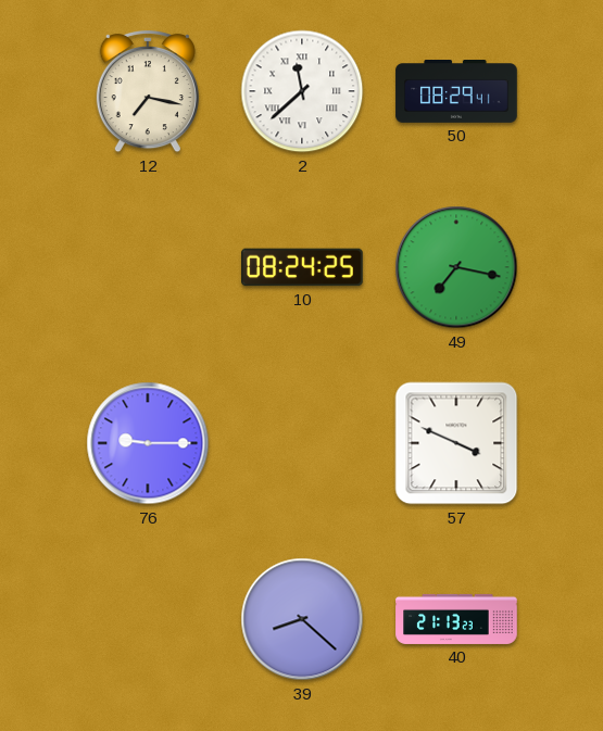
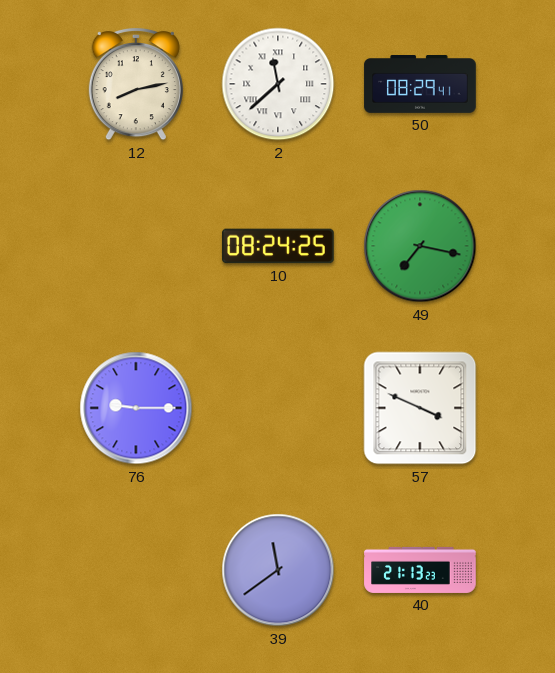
12: 7:17 -> 8:13 (136, 84)
39: 8:22 -> 11:39 (278, 570)
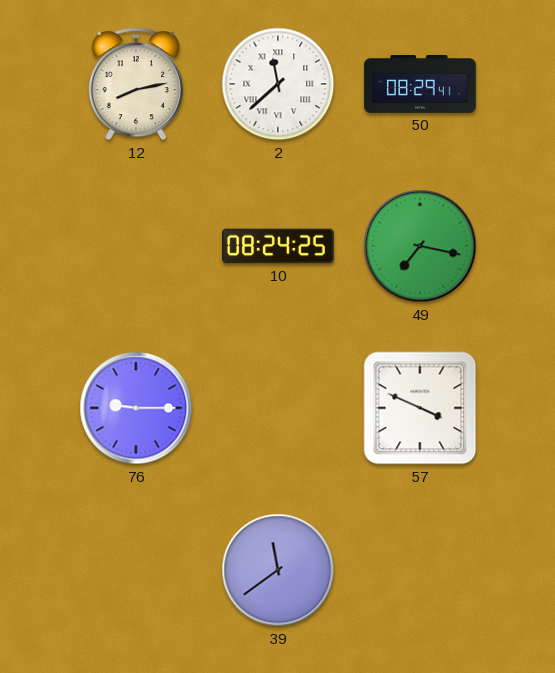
40: 21:13 -> none (420, 570)
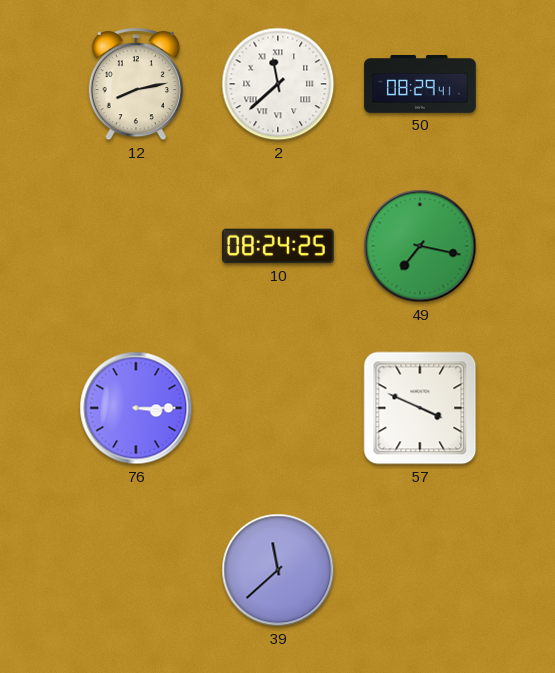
76: 9:15 -> 3:15 (136, 408)
39: 11:39 -> 11:38 (278, 570)
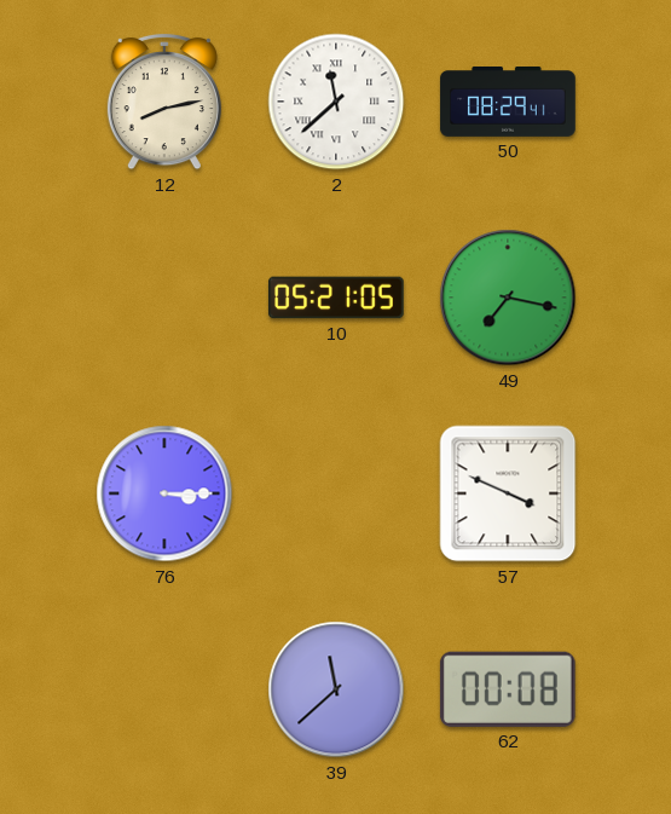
10: 08:24 -> 05:21 (336, 298)
62: none -> 00:08 (508, 689)
